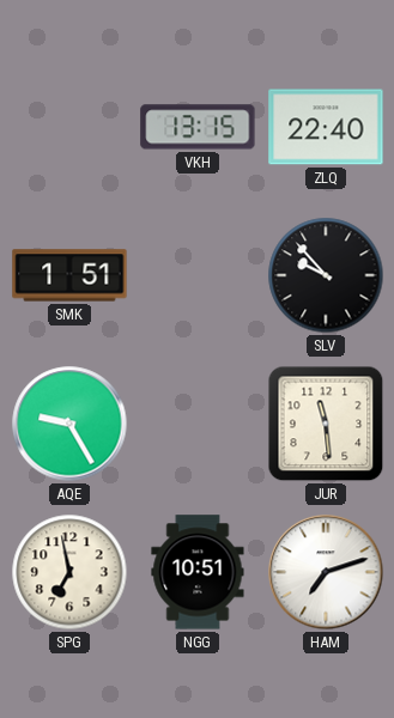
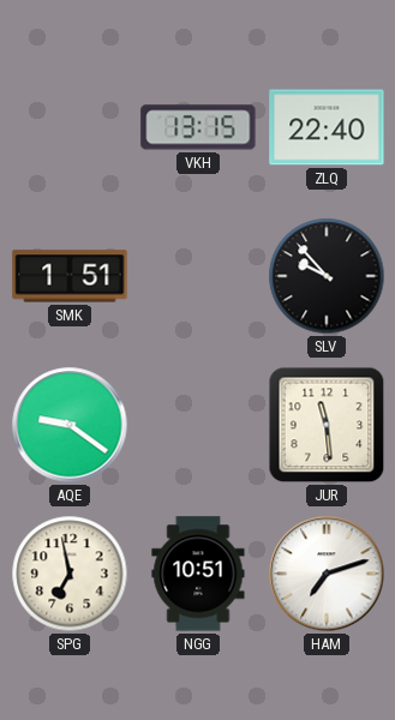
AQE: 9:25 -> 9:21 (70, 425)
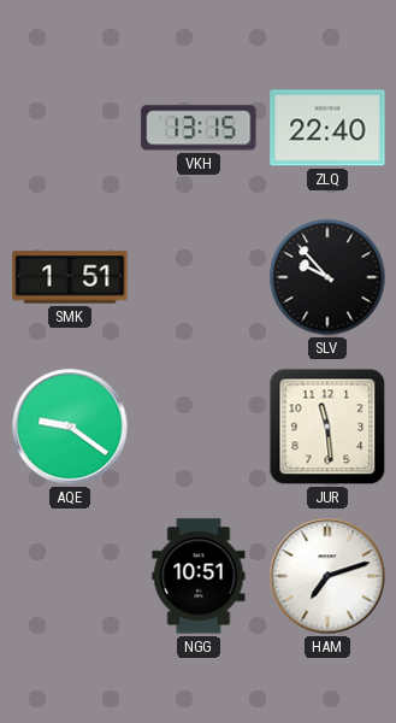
SPG: 6:58 -> none (70, 574)
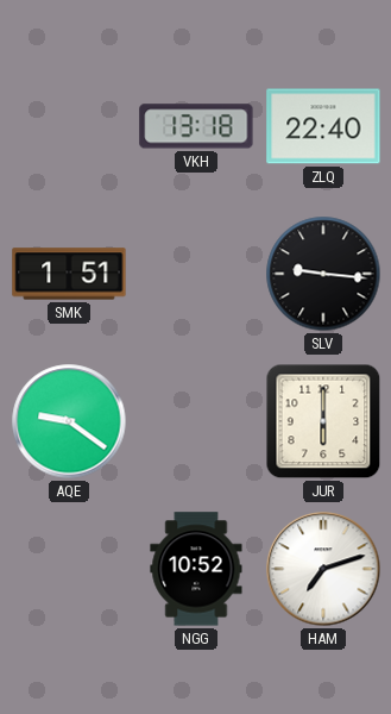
VKH: 13:15 -> 13:18 (196, 126)
SLV: 9:53 -> 9:16 (323, 274)
JUR: 11:29 -> 6:00 (323, 421)
NGG: 10:51 -> 10:52 (196, 569)
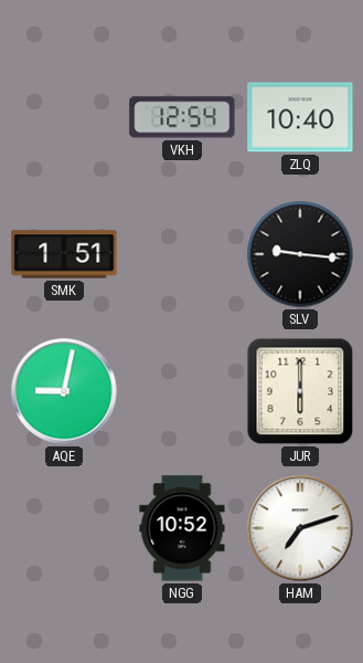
VKH: 13:18 -> 12:54 (182, 117)
ZLQ: 22:40 -> 10:40 (300, 117)
AQE: 9:21 -> 9:02 (64, 391)
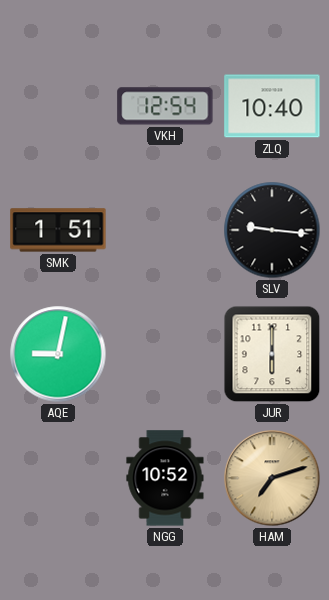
HAM dial: white -> champagne (272, 478)
